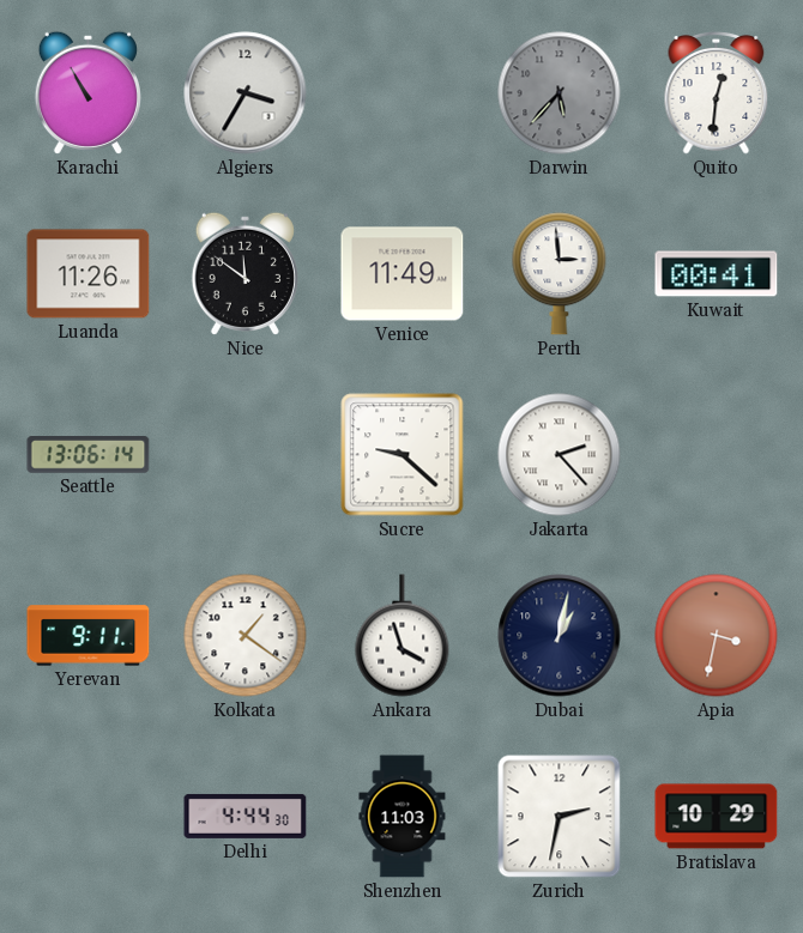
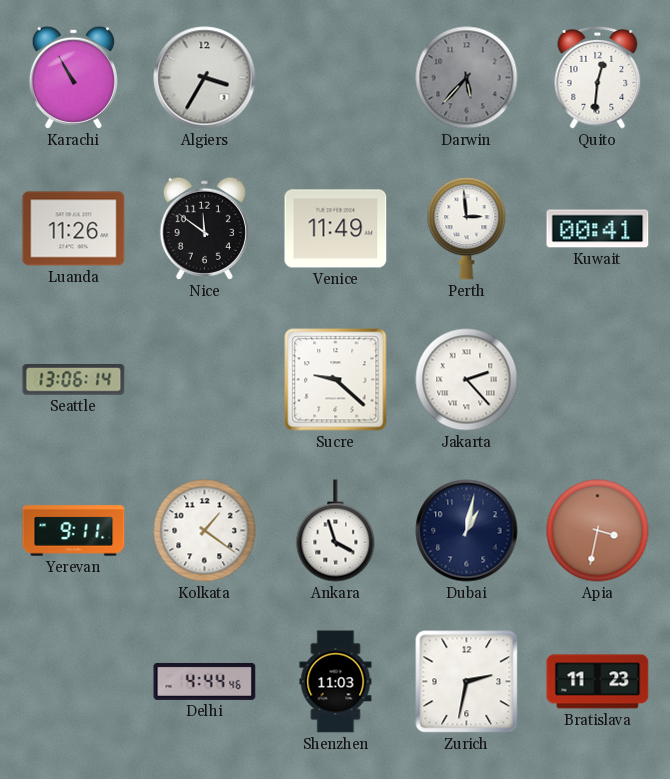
Delhi: 4:44:30 -> 4:44:46 (205, 681)
Bratislava: 10:29 -> 11:23 (598, 682)
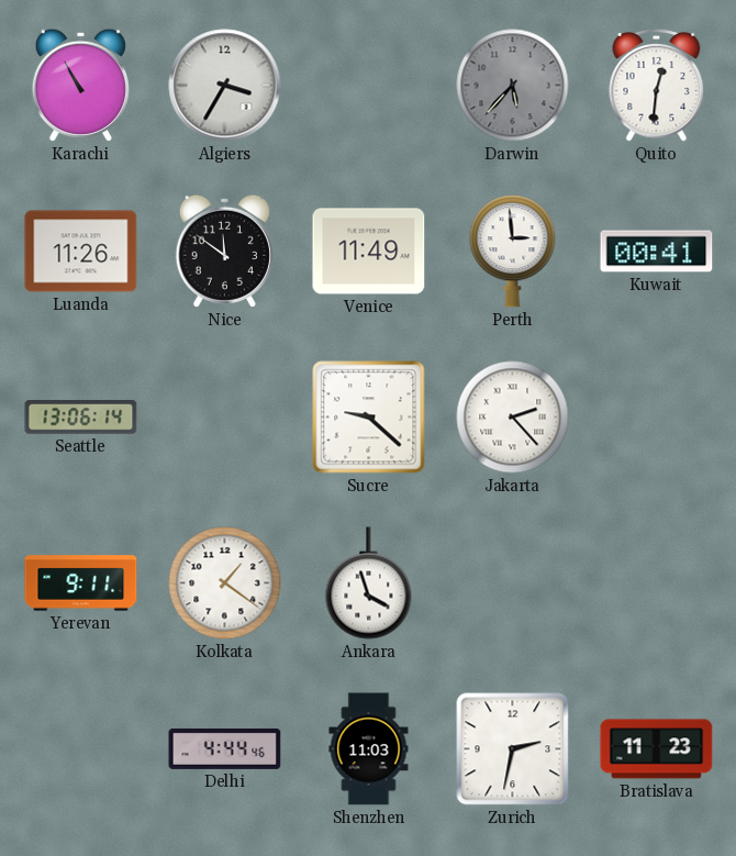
Dubai: 1:02 -> none (467, 531)
Apia: 3:32 -> none (598, 531)
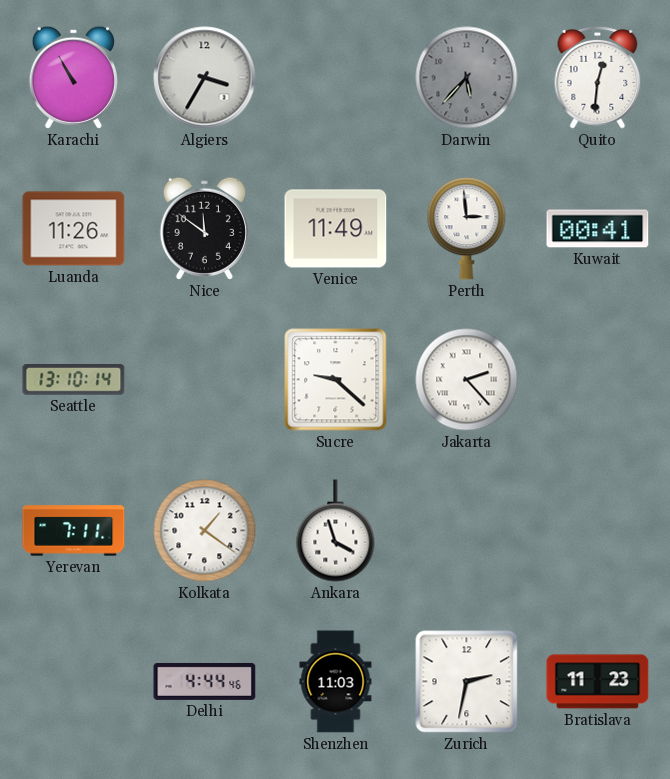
Seattle: 13:06 -> 13:10 (74, 380)
Yerevan: 9:11 -> 7:11 (74, 531)
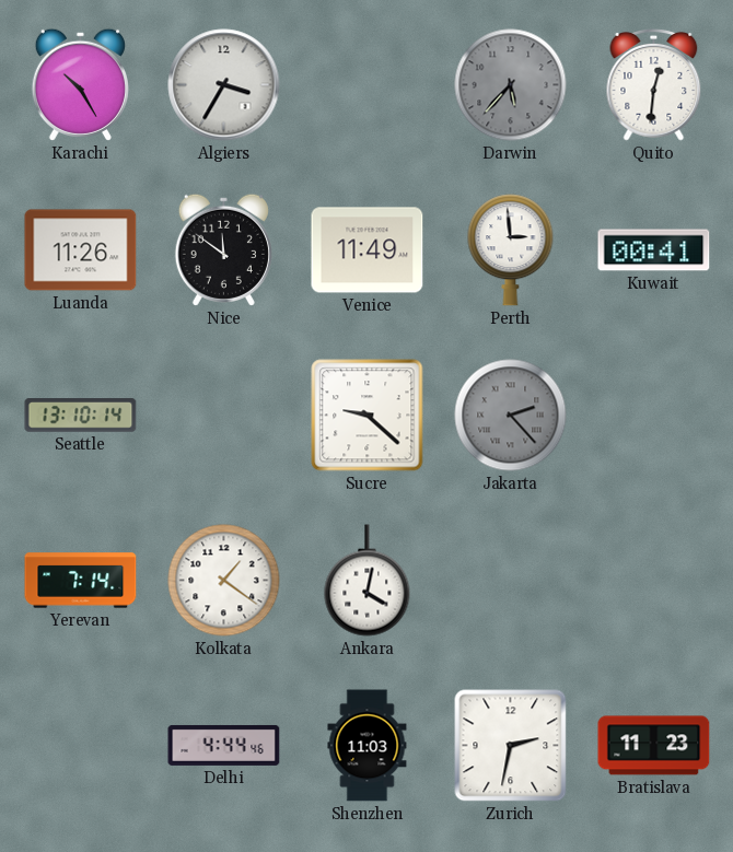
Karachi: 10:55 -> 10:25 (80, 84)
Jakarta dial: white -> grey (511, 416)
Yerevan: 7:11 -> 7:14 (81, 581)
Ankara: 3:57 -> 4:02 (368, 581)
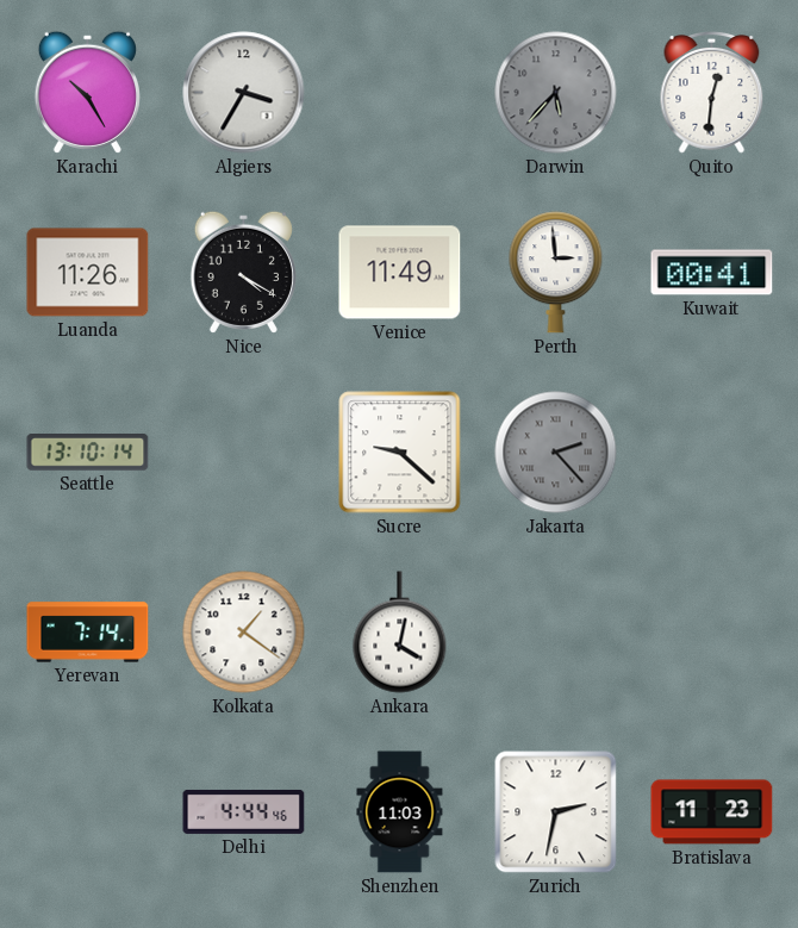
Nice: 11:51 -> 4:20 (243, 272)
